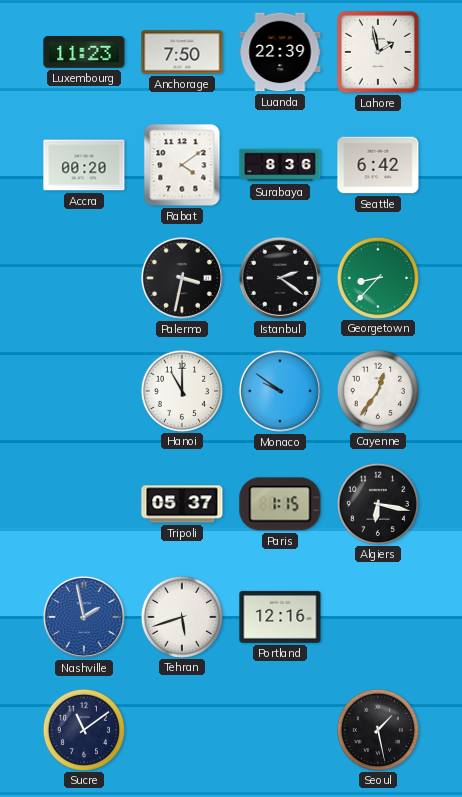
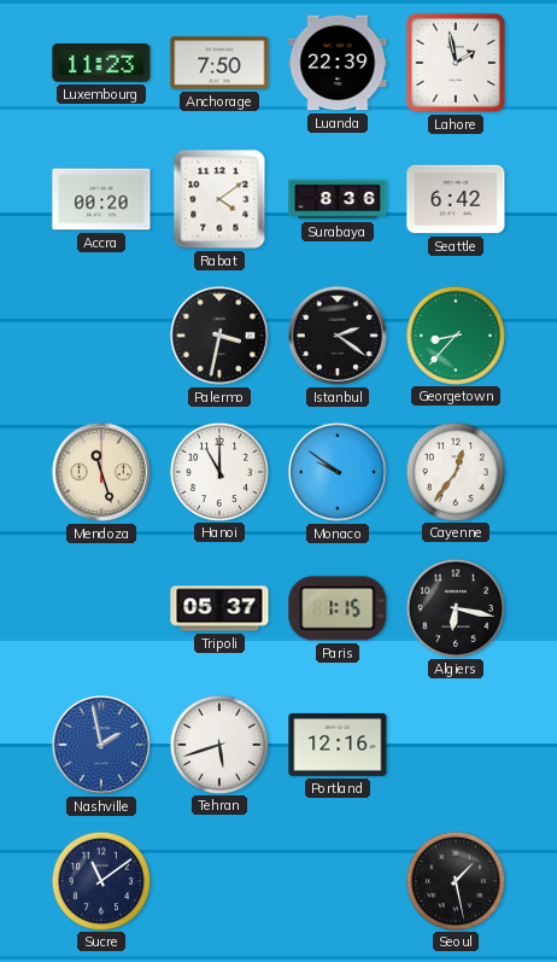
Mendoza: none -> 11:27 (101, 472)
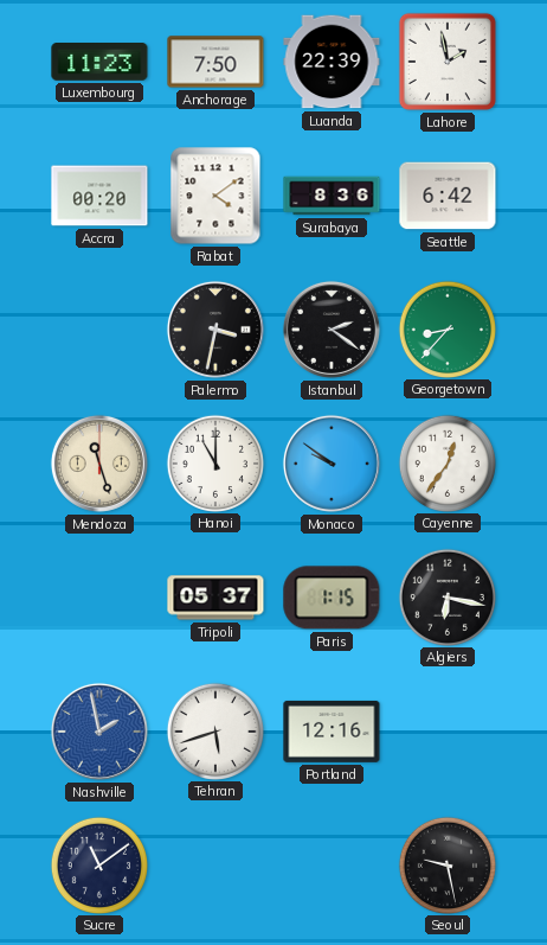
Seoul: 1:28 -> 9:28 (446, 864)
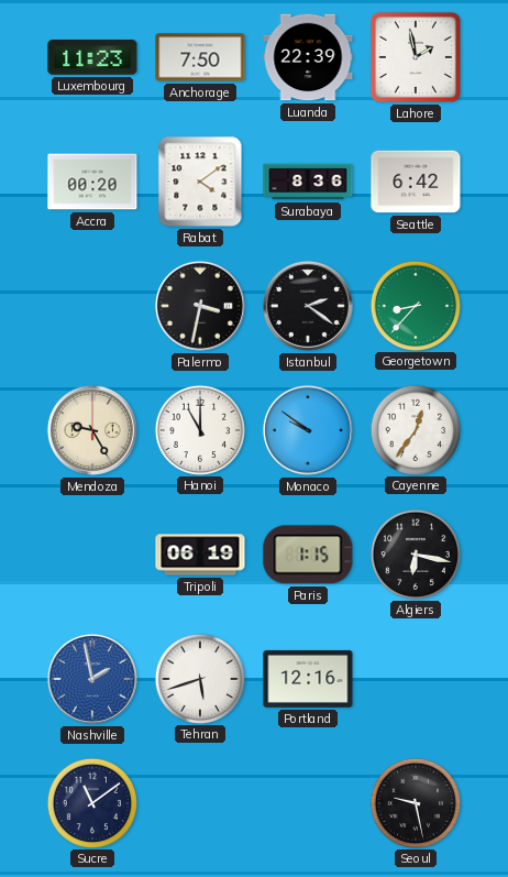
Mendoza: 11:27 -> 9:25 (92, 430)
Tripoli: 05:37 -> 06:19 (200, 555)
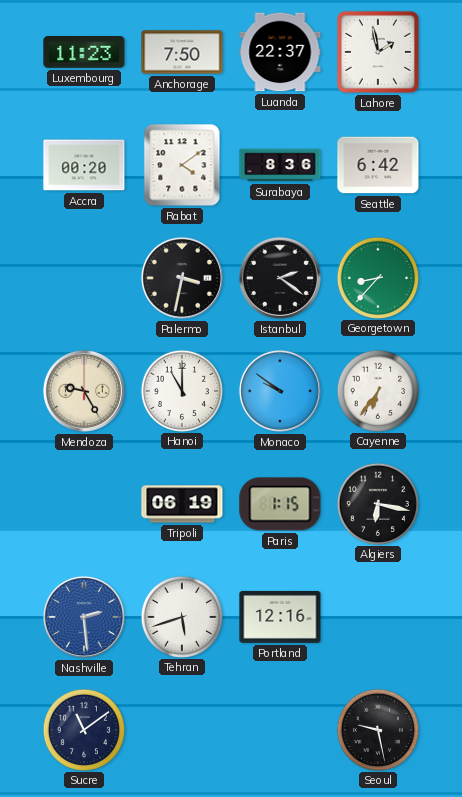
Luanda: 22:39 -> 22:37 (280, 52)
Cayenne: 12:36 -> 6:36 (377, 390)
Nashville: 1:58 -> 2:29 (84, 617)
